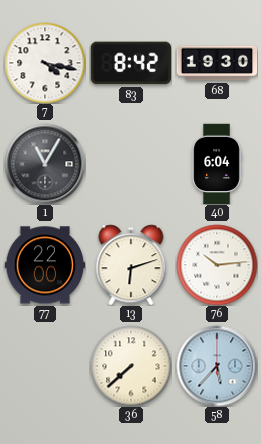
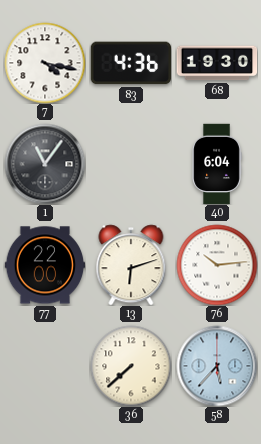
83: 8:42 -> 4:36 (130, 63)
1: 11:05 -> 11:06 (45, 164)
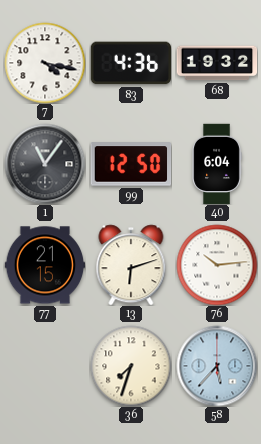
68: 19:30 -> 19:32 (217, 63)
99: none -> 12:50 (131, 164)
77: 22:00 -> 21:15 (45, 265)
36: 7:38 -> 7:33 (131, 366)
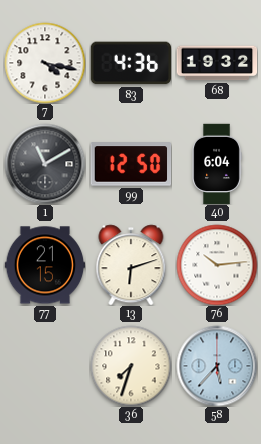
1: 11:06 -> 11:10 (45, 164)
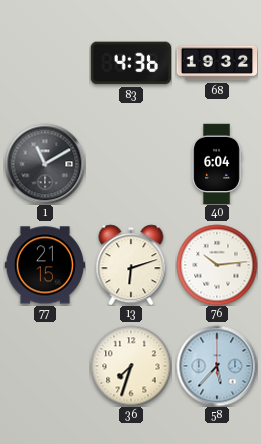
7: 4:17 -> none (45, 63)
99: 12:50 -> none (131, 164)
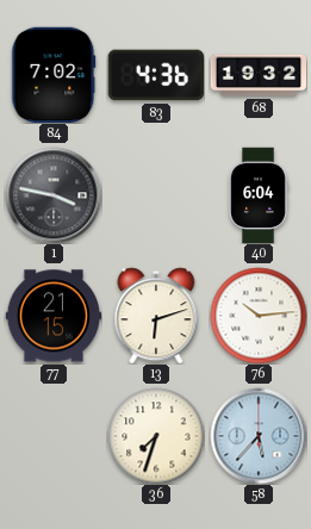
84: none -> 7:02 (54, 75)
1: 11:10 -> 3:47 (54, 195)
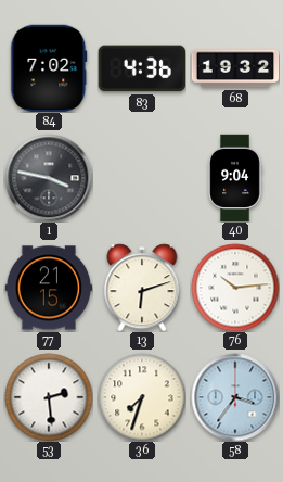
40: 6:04 -> 9:04 (235, 178)
53: none -> 2:29 (49, 397)
58: 5:37 -> 3:36 (235, 397)
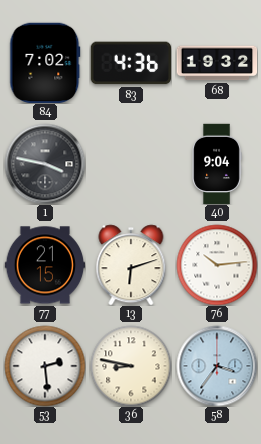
36: 7:33 -> 8:47 (131, 366)
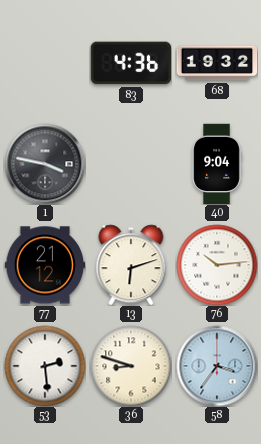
84: 7:02 -> none (45, 63)
77: 21:15 -> 21:12 (45, 265)
36: 8:47 -> 8:48 (131, 366)
